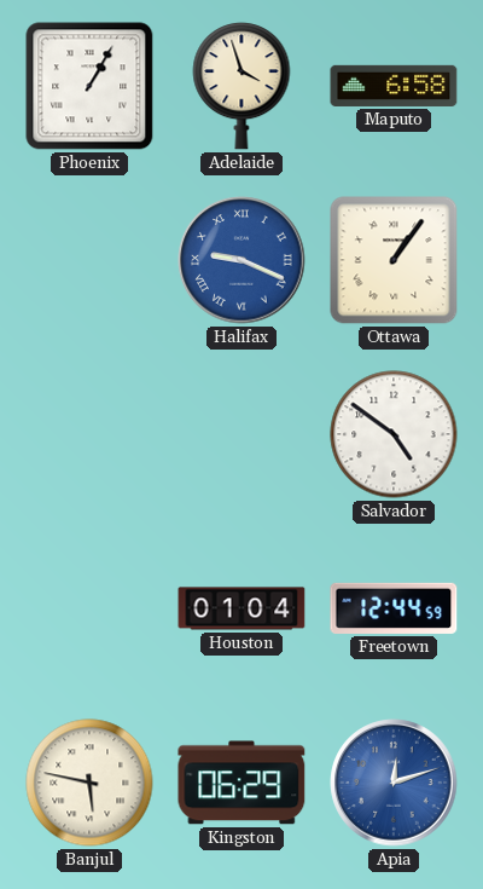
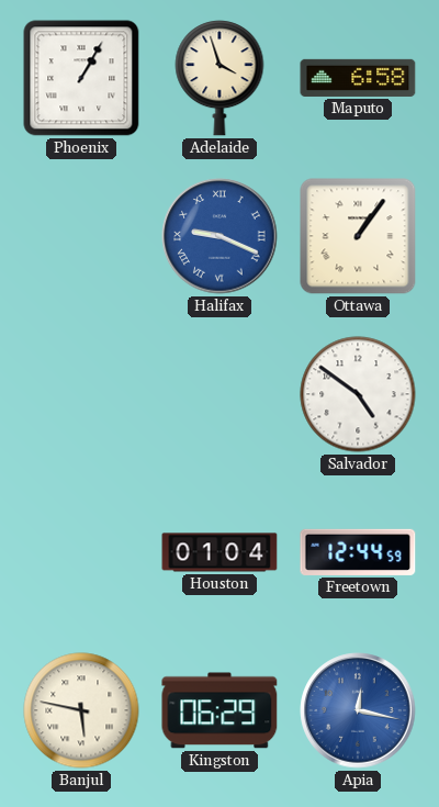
Apia: 12:12 -> 12:17 (358, 710)
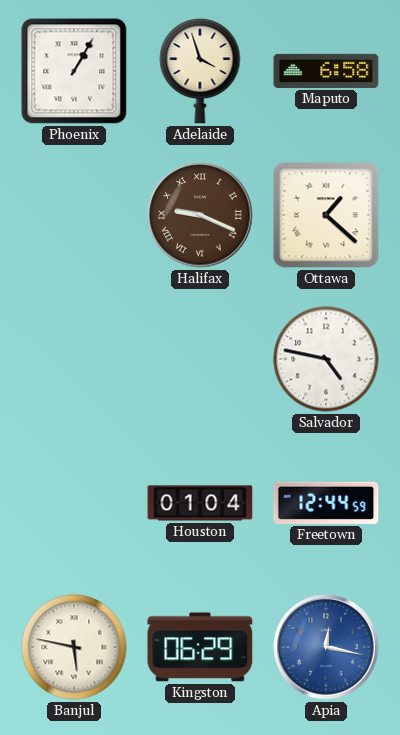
Halifax dial: blue -> brown (200, 215)
Ottawa: 1:06 -> 1:22 (326, 215)
Salvador: 4:51 -> 4:47 (326, 359)
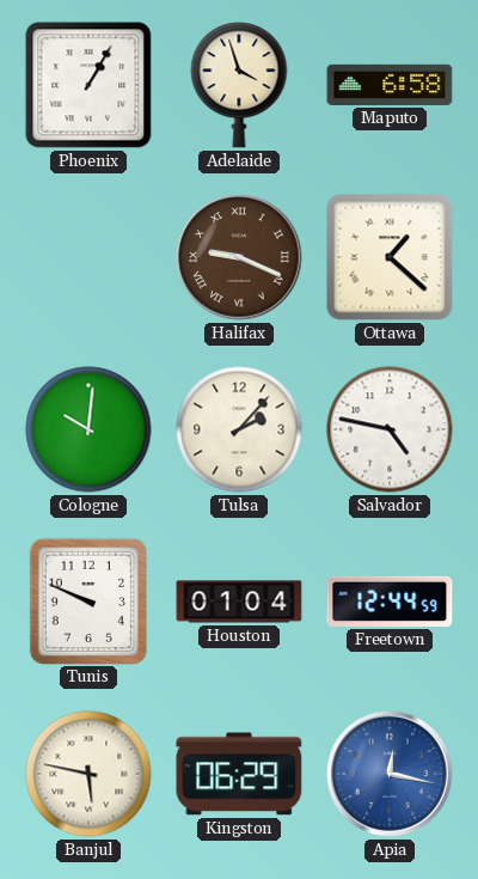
Cologne: none -> 10:01 (88, 429)
Tulsa: none -> 2:07 (239, 429)
Tunis: none -> 9:49 (87, 600)
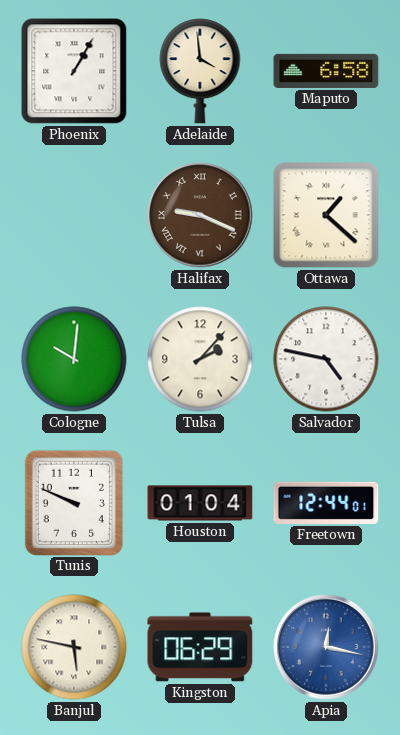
Adelaide: 3:57 -> 3:59 (200, 72)
Freetown: 12:44:59 -> 12:44:01 (326, 503)
